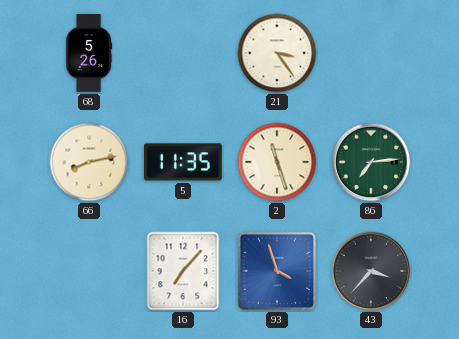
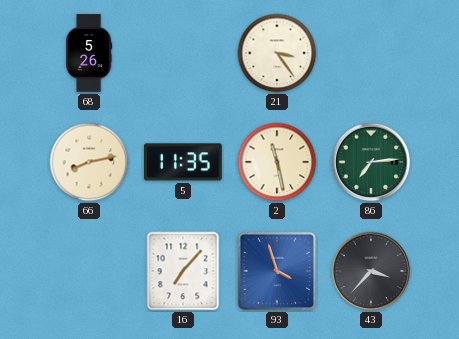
2: 11:27 -> 11:28 (277, 162)
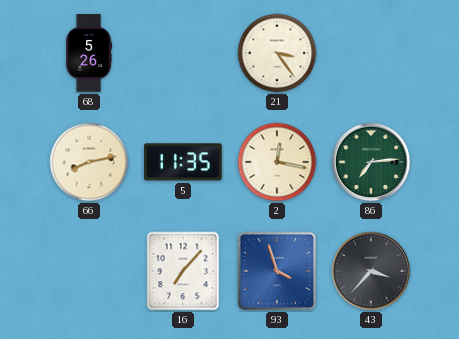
2: 11:28 -> 12:17 (277, 162)
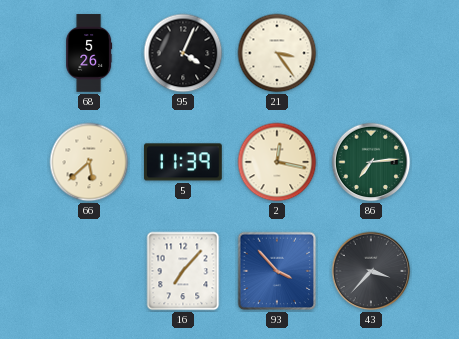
95: none -> 4:04 (183, 53)
66: 8:13 -> 5:38 (89, 162)
5: 11:35 -> 11:39 (184, 162)
93: 3:57 -> 3:53 (277, 271)
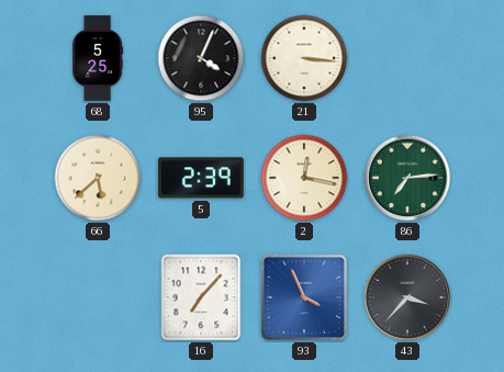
68: 5:26 -> 5:25 (98, 58)
21: 3:24 -> 3:16 (304, 58)
5: 11:39 -> 2:39 (202, 178)
93: 3:53 -> 3:56 (304, 297)
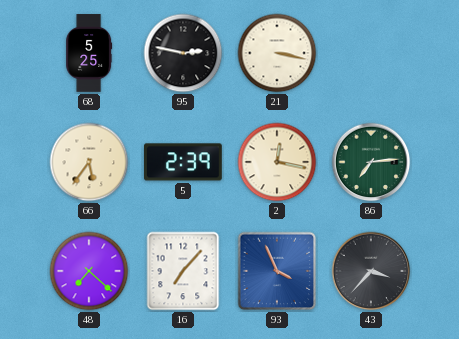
95: 4:04 -> 2:47 (183, 53)
21: 3:16 -> 3:17 (277, 53)
66: 5:38 -> 5:36 (89, 162)
48: none -> 7:22 (89, 271)
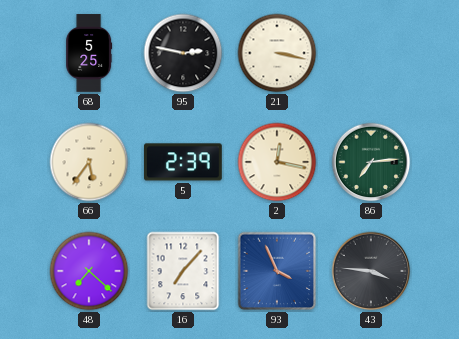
43: 3:37 -> 3:46 (371, 271)
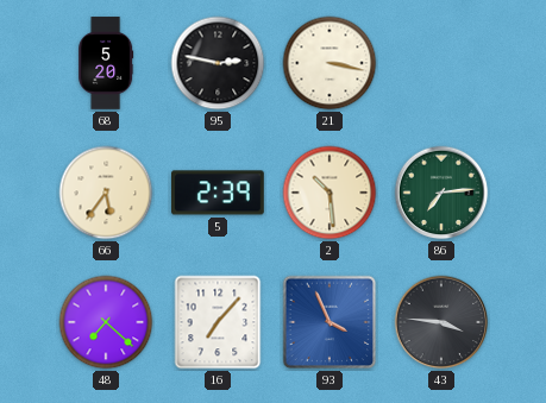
68: 5:25 -> 5:20 (106, 63)
2: 12:17 -> 10:29 (330, 193)
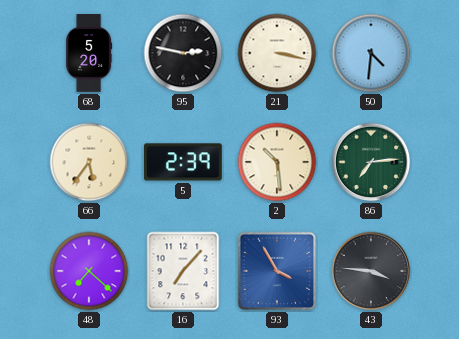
50: none -> 4:31 (371, 53)
93: 3:56 -> 3:55 (277, 271)
